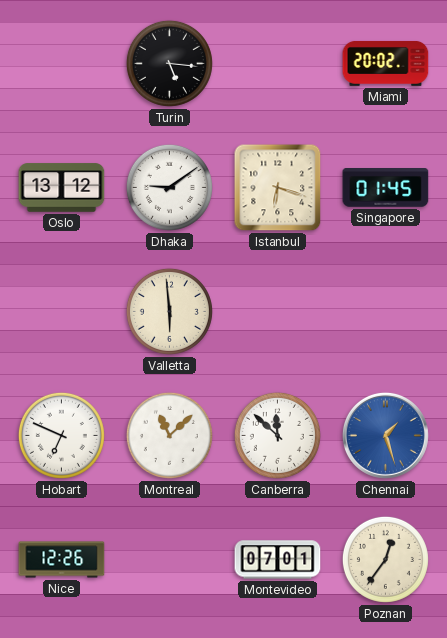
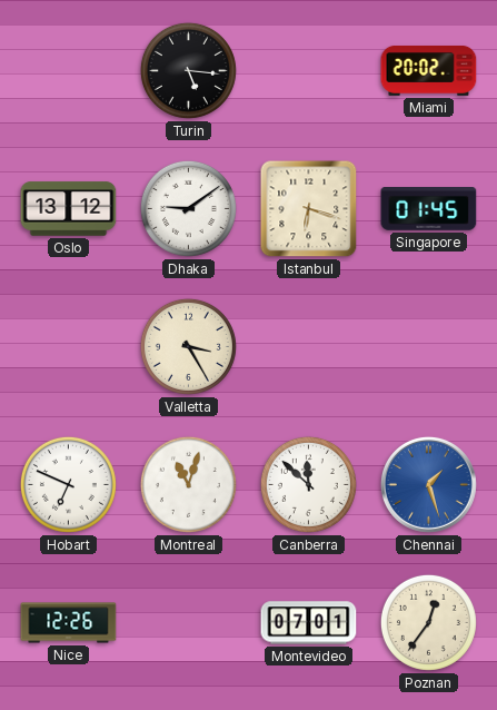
Valletta: 5:59 -> 3:25 (188, 346)
Montreal: 11:08 -> 11:03 (188, 484)
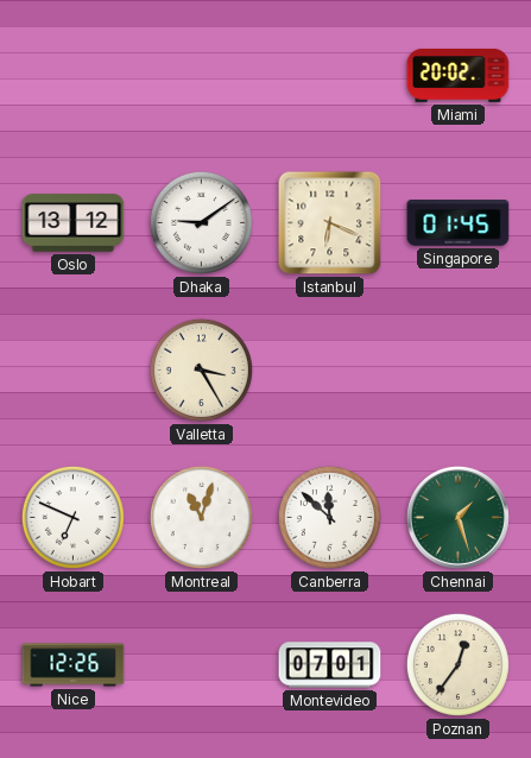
Turin: 5:16 -> none (188, 70)
Istanbul: 6:18 -> 6:19 (330, 223)
Chennai dial: blue -> green (457, 517)
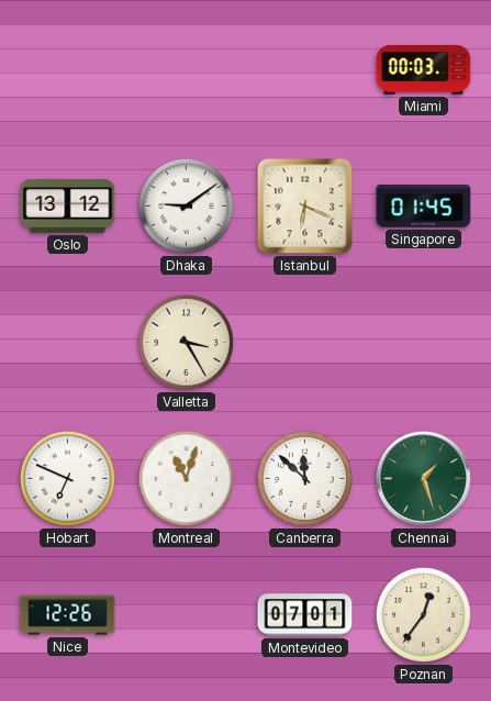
Miami: 20:02 -> 00:03 (424, 69)
